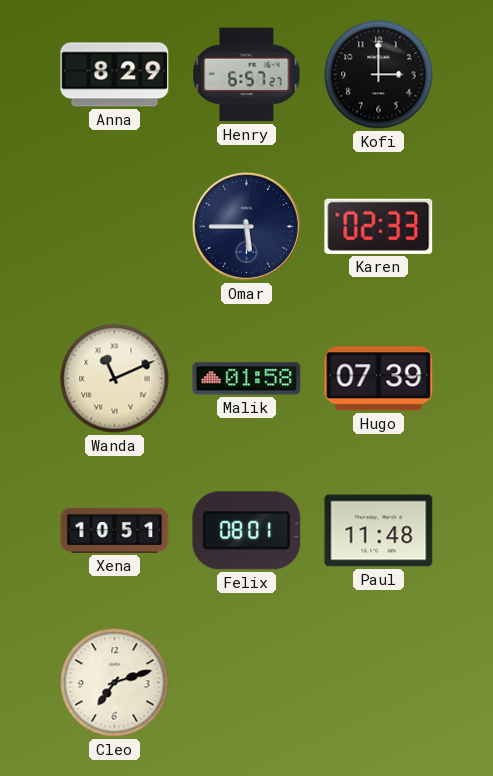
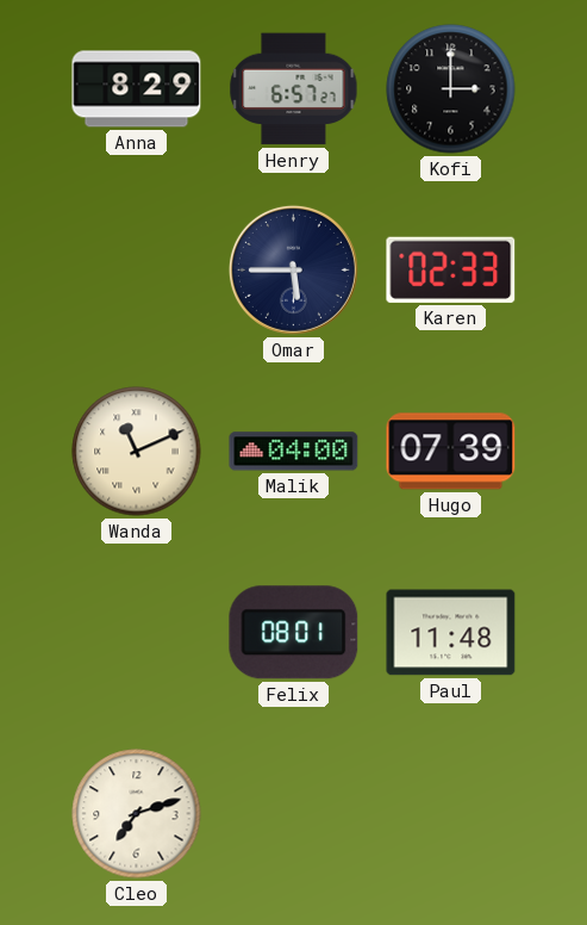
Malik: 01:58 -> 04:00 (294, 452)
Xena: 10:51 -> none (115, 530)
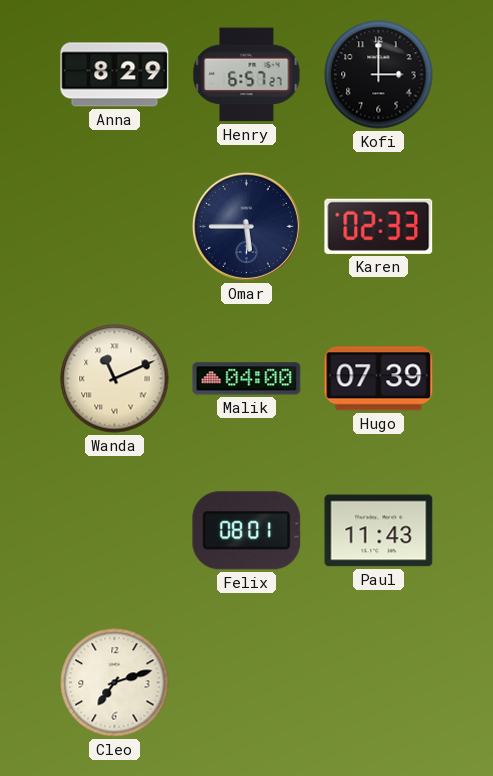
Paul: 11:48 -> 11:43 (379, 531)
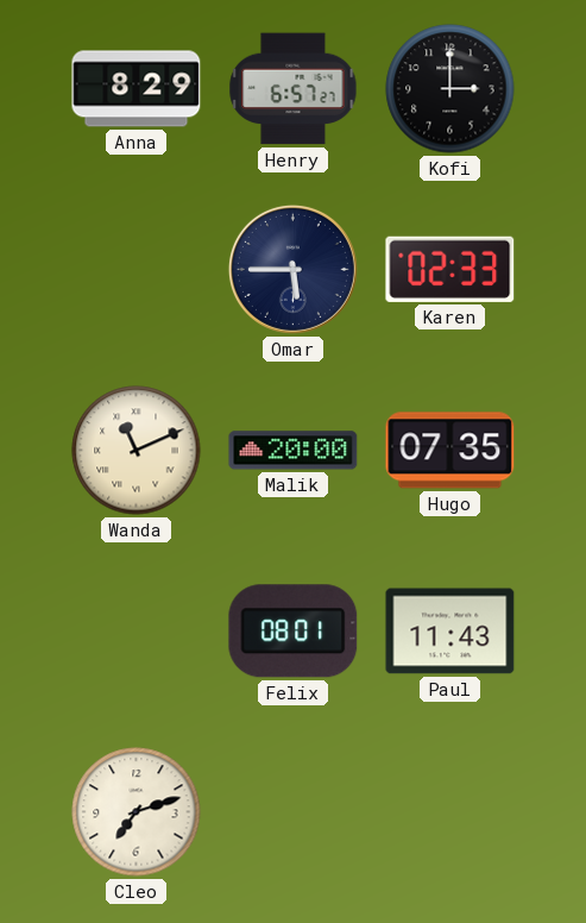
Malik: 04:00 -> 20:00 (294, 451)
Hugo: 07:39 -> 07:35 (450, 451)
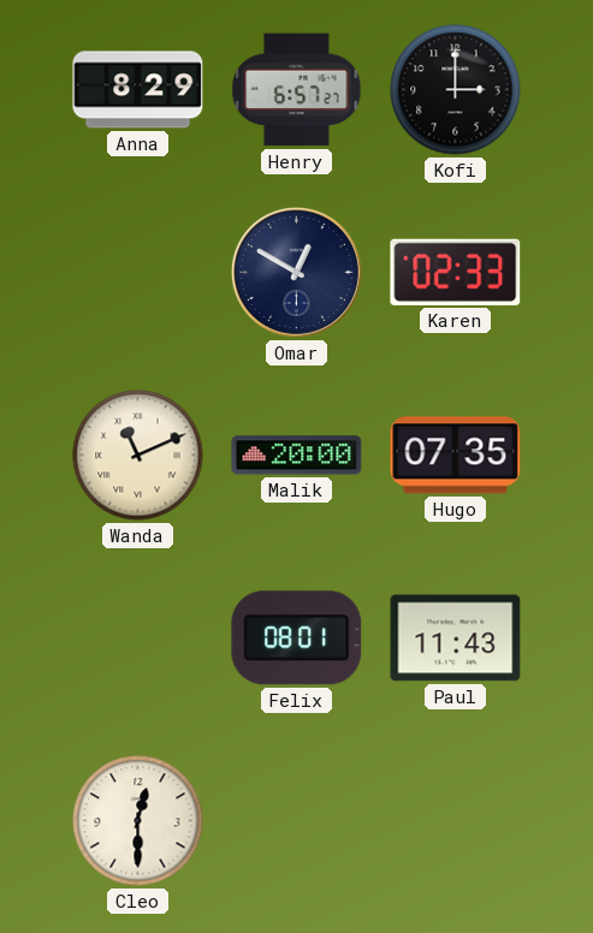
Omar: 5:45 -> 12:50 (296, 272)
Cleo: 7:12 -> 12:30 (138, 821)
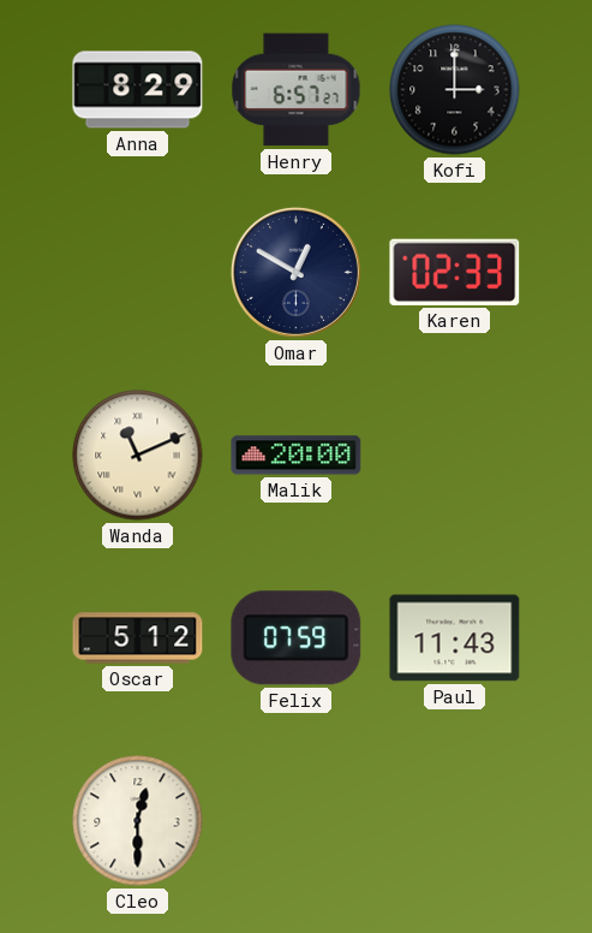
Hugo: 07:35 -> none (456, 456)
Oscar: none -> 5:12 (138, 638)
Felix: 08:01 -> 07:59 (297, 638)
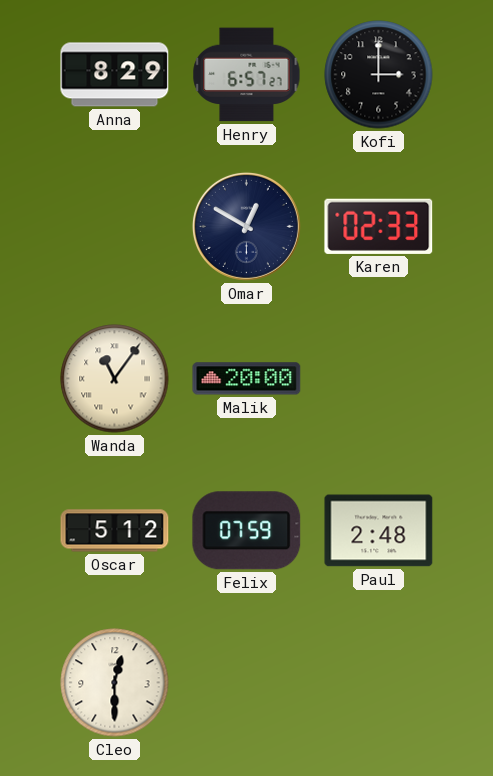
Wanda: 11:11 -> 11:06 (115, 379)
Paul: 11:43 -> 2:48 (379, 531)
